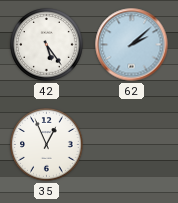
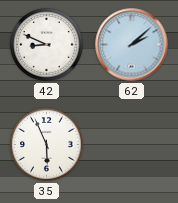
42: 5:24 -> 8:49 (47, 45)
35: 12:56 -> 5:56 (47, 145)
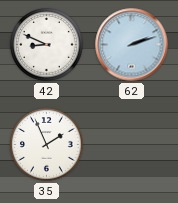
62: 2:08 -> 2:12 (132, 45)
35: 5:56 -> 1:56 (47, 145)
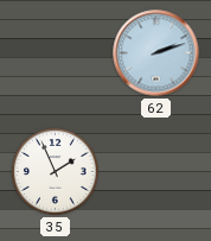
42: 8:49 -> none (47, 45)
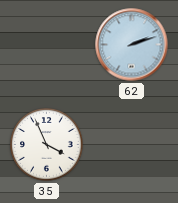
35: 1:56 -> 3:56 (47, 145)
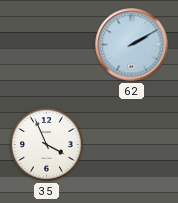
62: 2:12 -> 2:10 (132, 45)
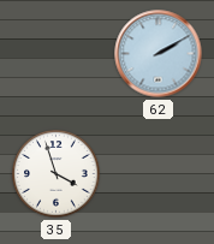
35: 3:56 -> 3:57 (57, 174)
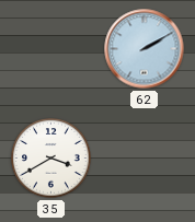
35: 3:57 -> 3:40 (51, 159)
